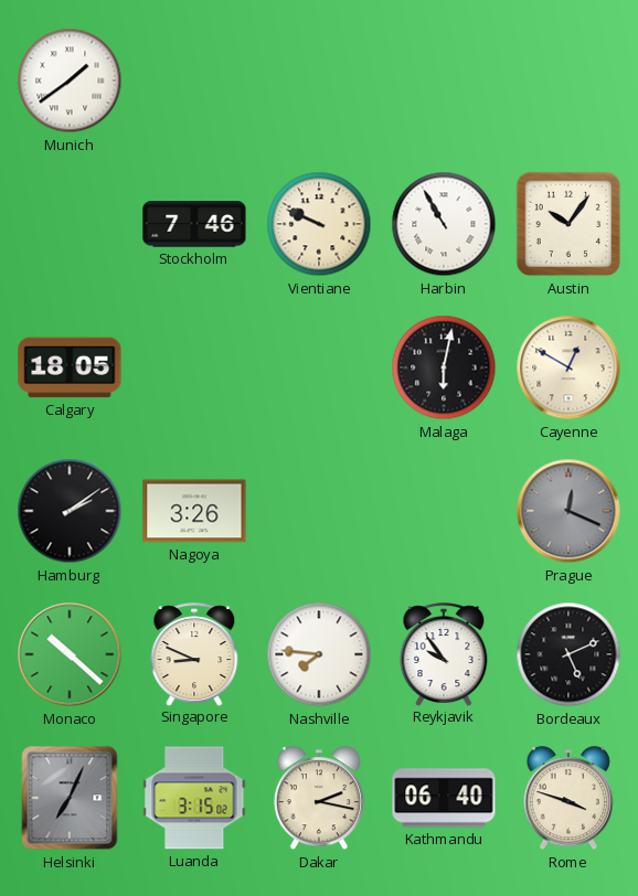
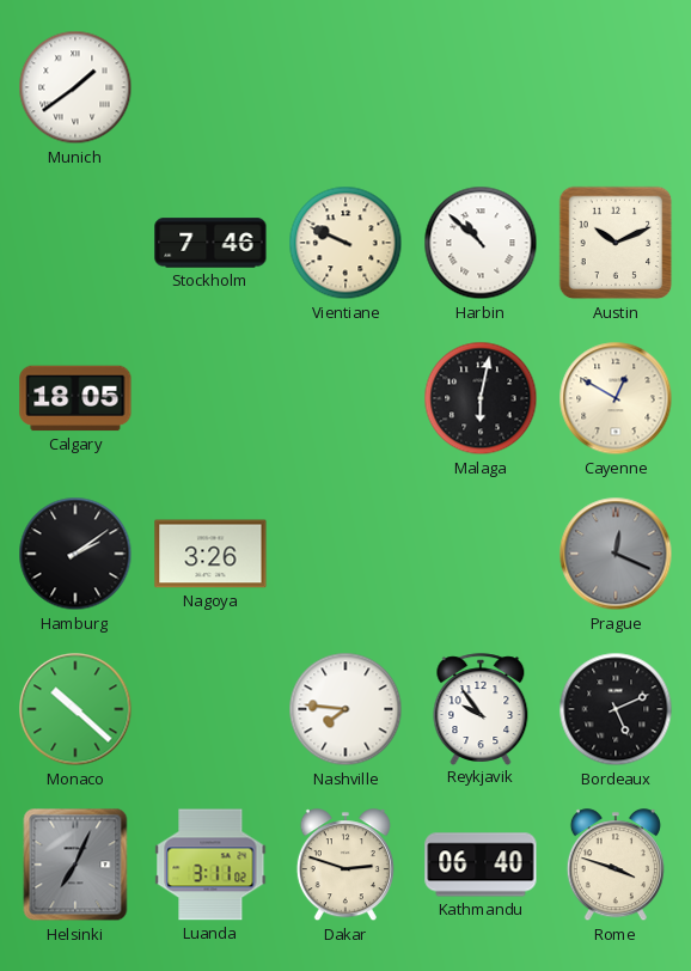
Harbin: 10:55 -> 10:52 (481, 243)
Austin: 10:06 -> 10:11 (616, 243)
Singapore: 8:49 -> none (194, 654)
Luanda: 3:15 -> 3:11 (210, 865)
Dakar: 2:17 -> 2:48 (345, 866)
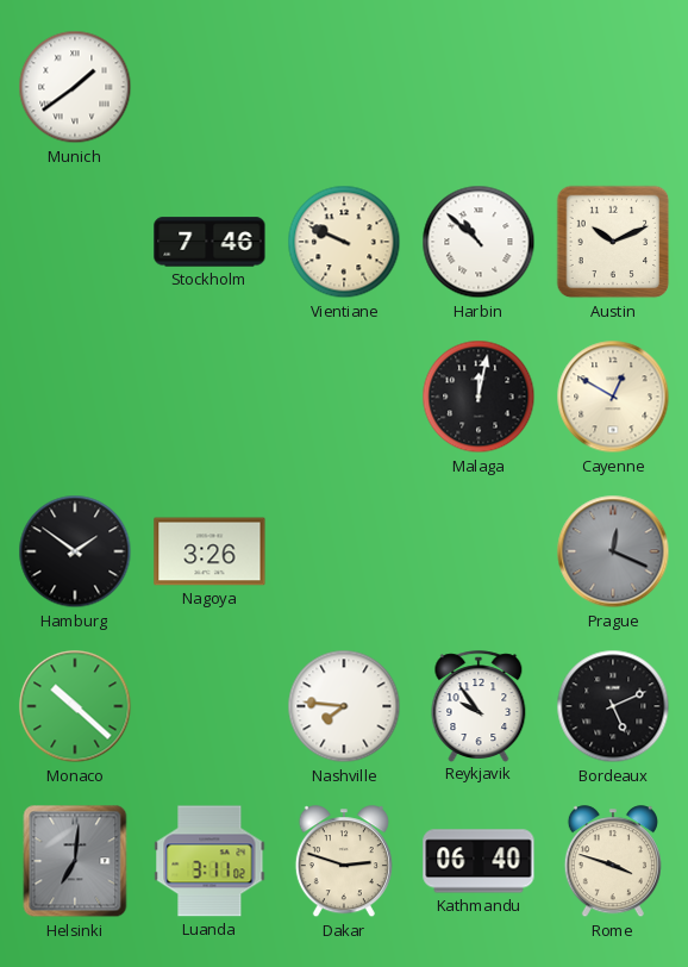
Calgary: 18:05 -> none (75, 398)
Malaga: 6:02 -> 12:02 (479, 397)
Hamburg: 2:09 -> 1:51 (75, 551)
Helsinki: 7:04 -> 7:01 (75, 861)
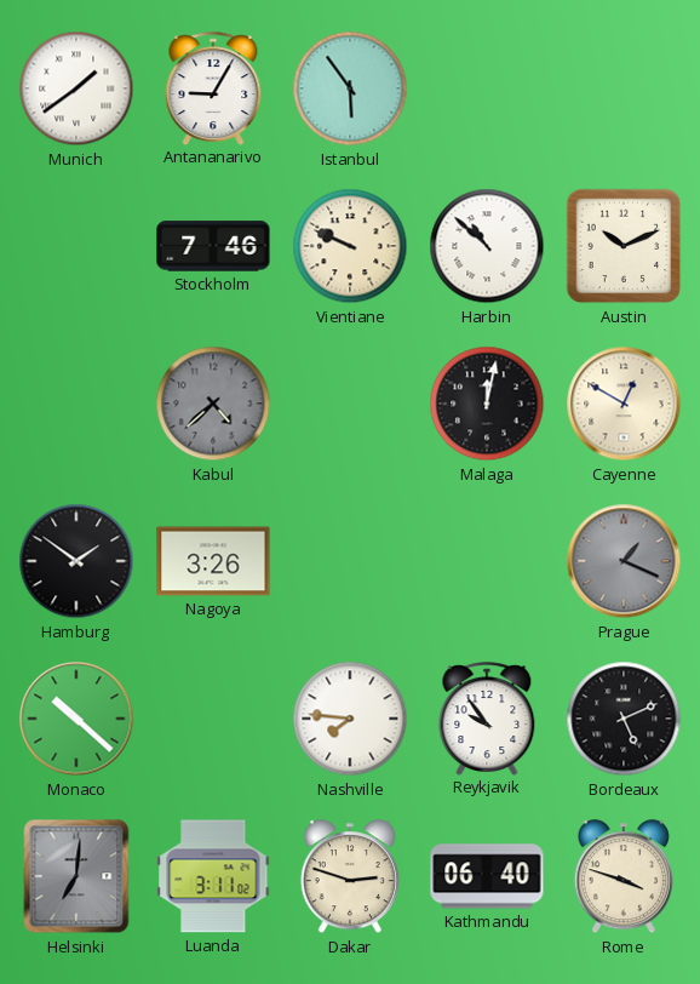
Antananarivo: none -> 9:05 (213, 88)
Istanbul: none -> 5:54 (350, 88)
Kabul: none -> 4:38 (213, 404)
Prague: 12:19 -> 1:19 (624, 561)
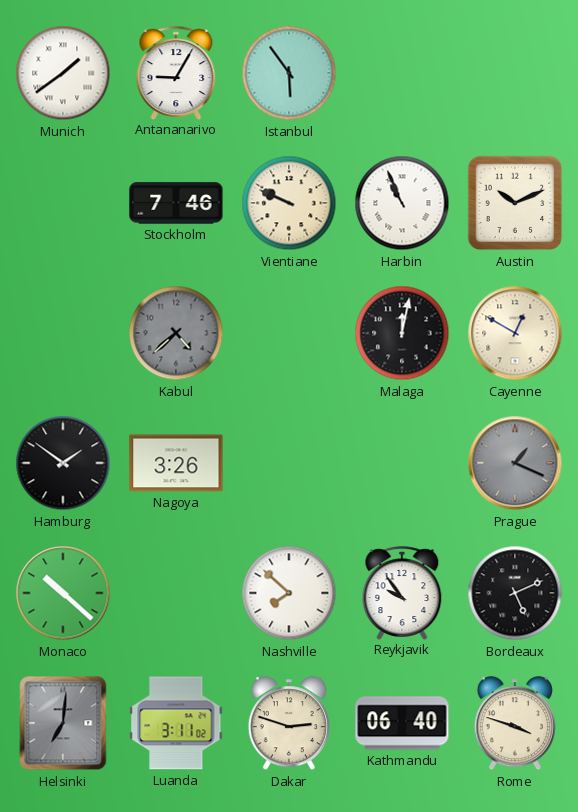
Harbin: 10:52 -> 10:56 (402, 203)
Nashville: 7:46 -> 7:52 (289, 593)
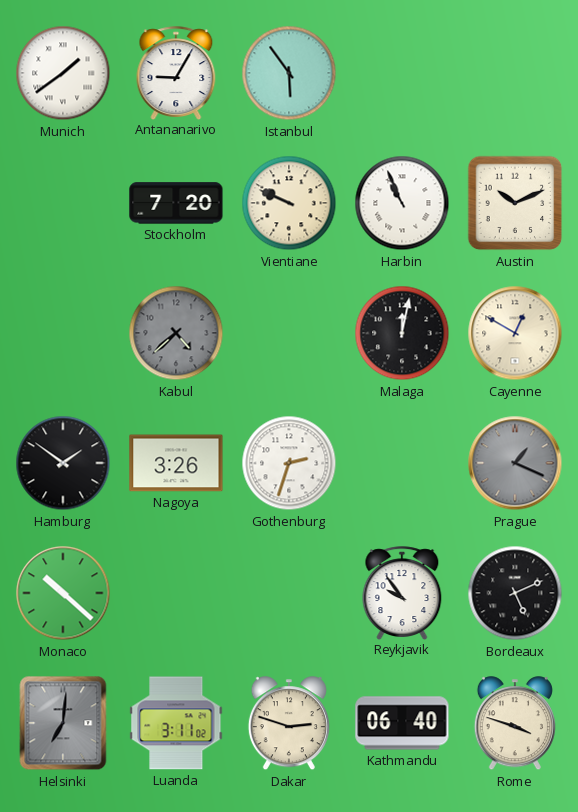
Stockholm: 7:46 -> 7:20 (176, 203)
Gothenburg: none -> 2:33 (289, 463)
Nashville: 7:52 -> none (289, 593)
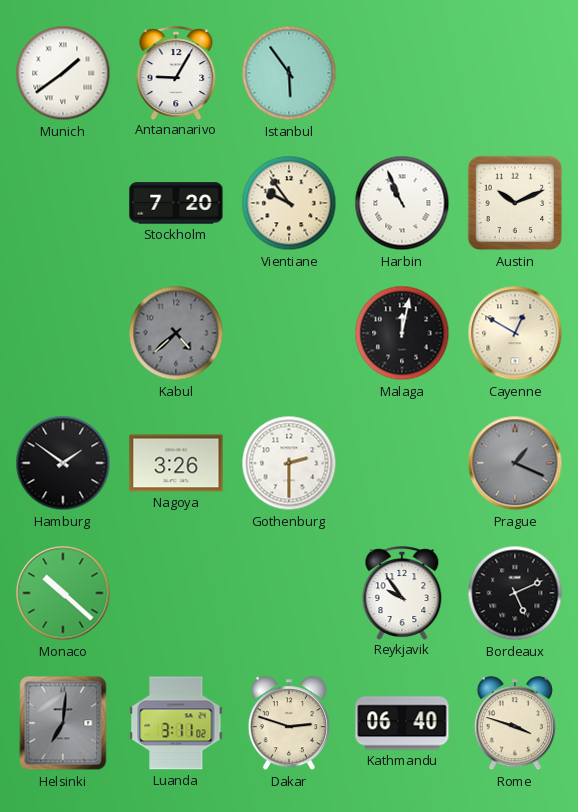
Vientiane: 9:49 -> 9:54 (289, 203)
Gothenburg: 2:33 -> 2:30 (289, 463)
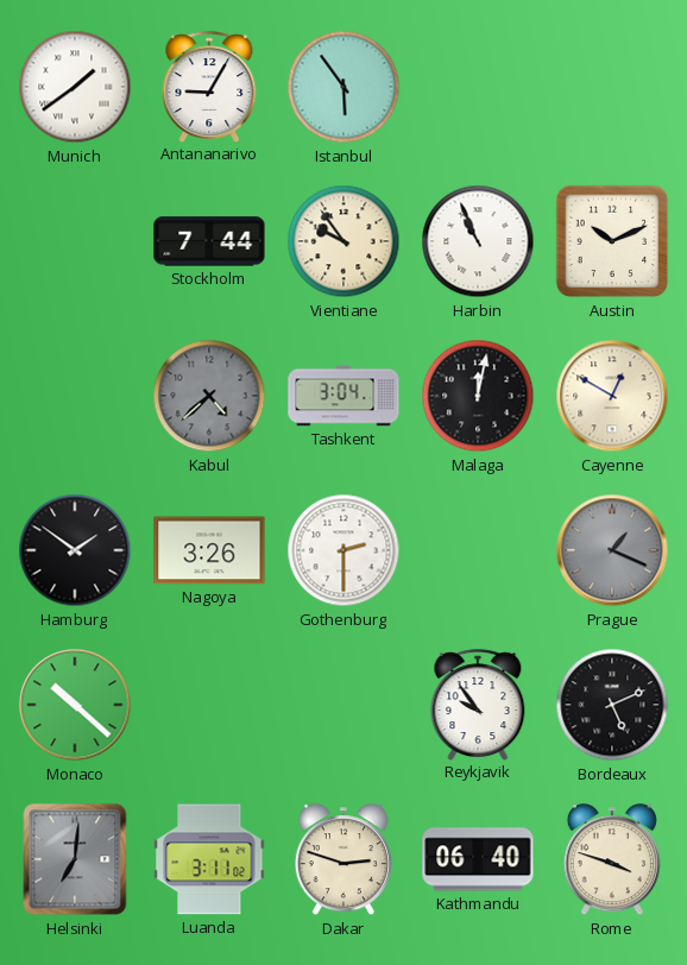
Stockholm: 7:20 -> 7:44 (209, 241)
Tashkent: none -> 3:04 (343, 396)
